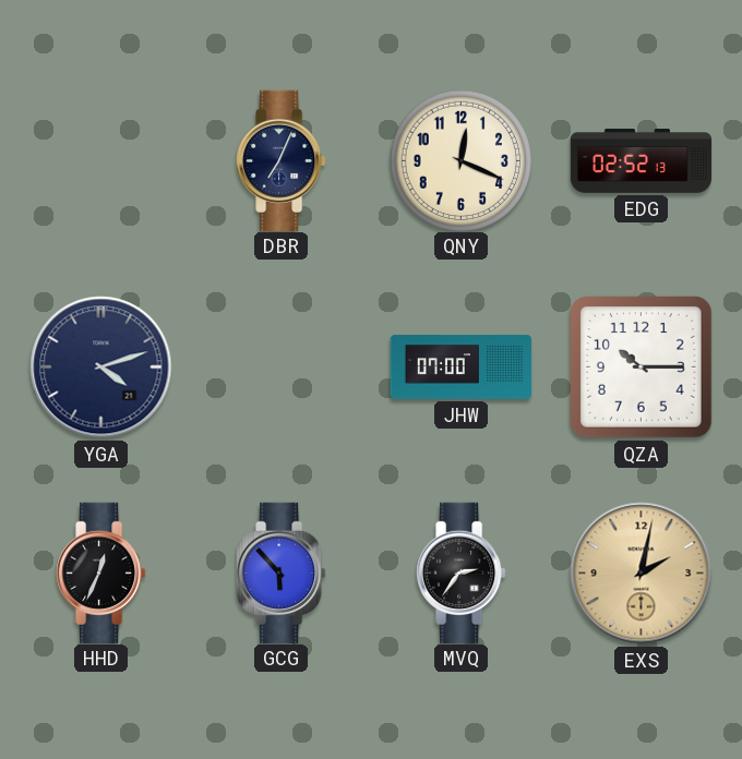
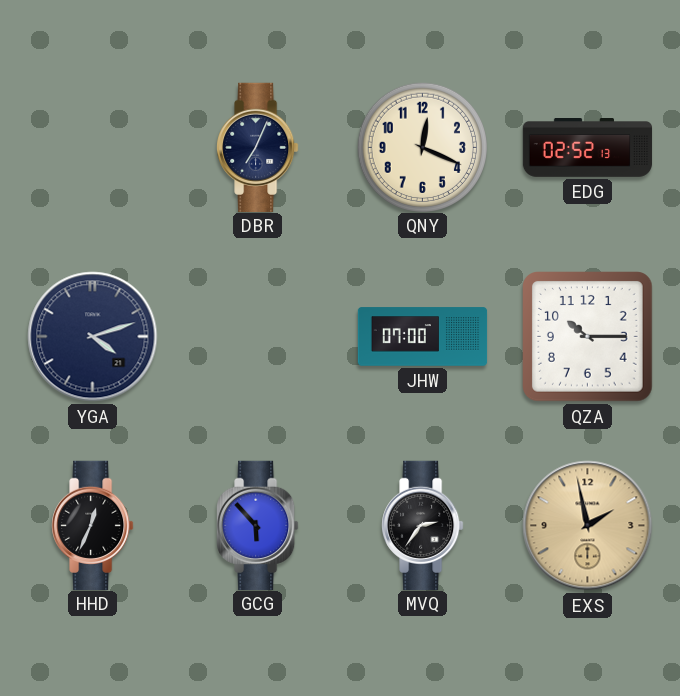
EXS: 2:02 -> 1:58 (588, 526)
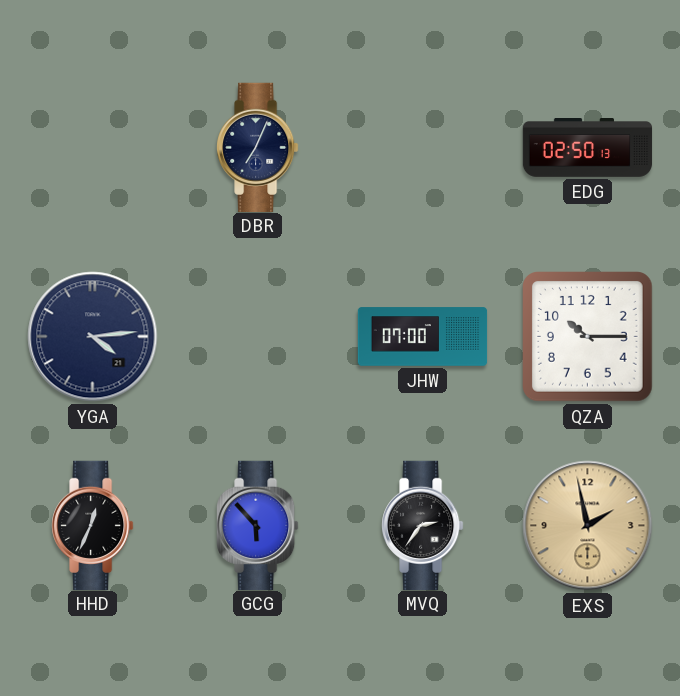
QNY: 12:19 -> none (422, 147)
EDG: 02:52 -> 02:50 (588, 148)
YGA: 4:12 -> 4:14 (93, 337)
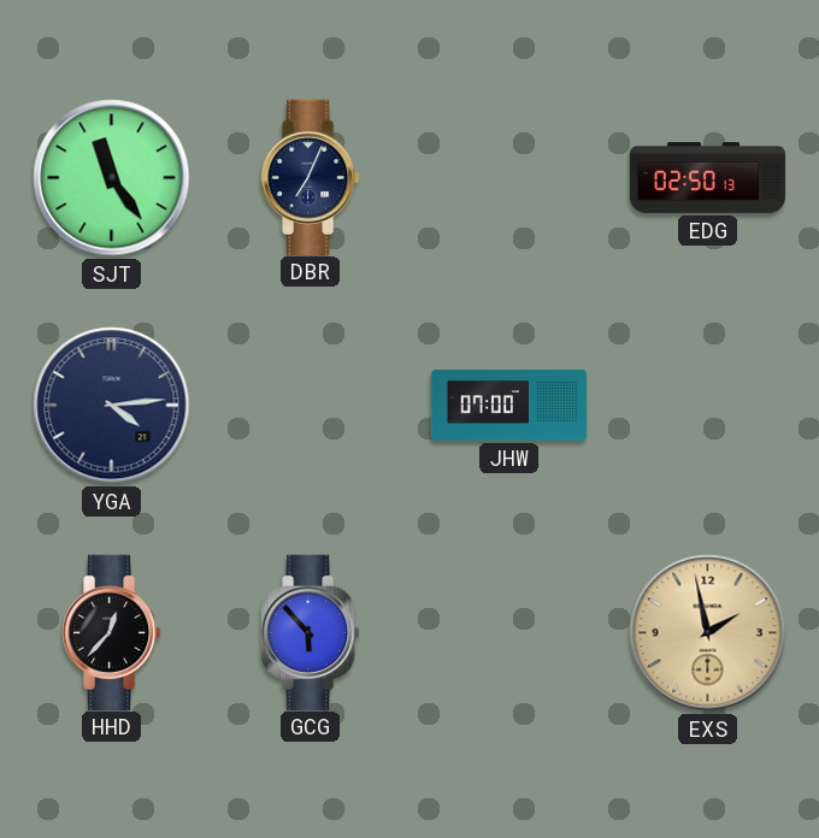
SJT: none -> 11:24 (112, 178)
QZA: 10:15 -> none (588, 337)
HHD: 12:34 -> 12:37 (112, 632)
MVQ: 2:36 -> none (423, 525)
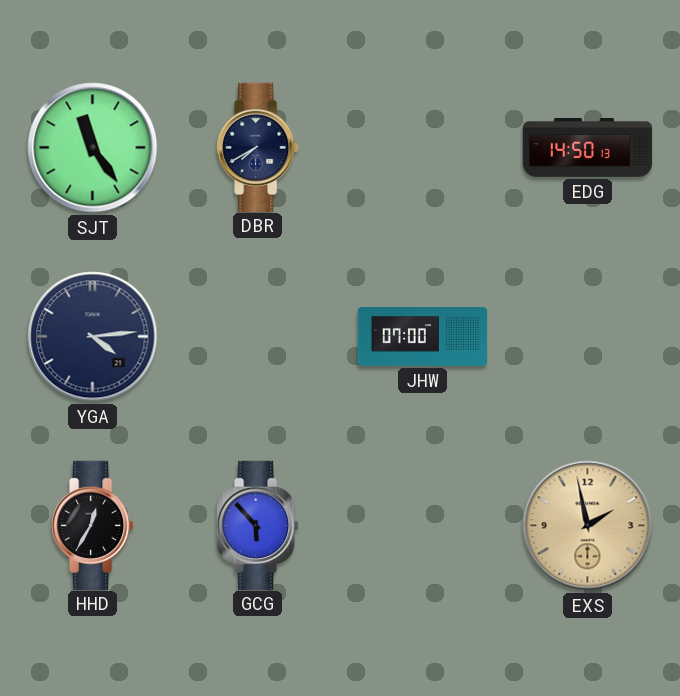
DBR: 7:04 -> 7:40 (258, 147)
EDG: 02:50 -> 14:50 (588, 148)
HHD: 12:37 -> 12:35 (93, 525)
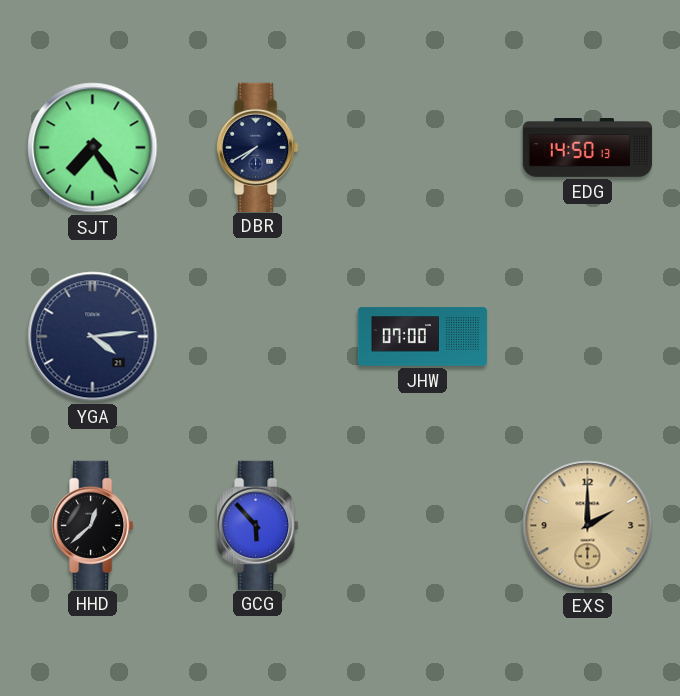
SJT: 11:24 -> 7:24 (93, 148)
HHD: 12:35 -> 12:38 (93, 525)
EXS: 1:58 -> 2:00 (588, 526)
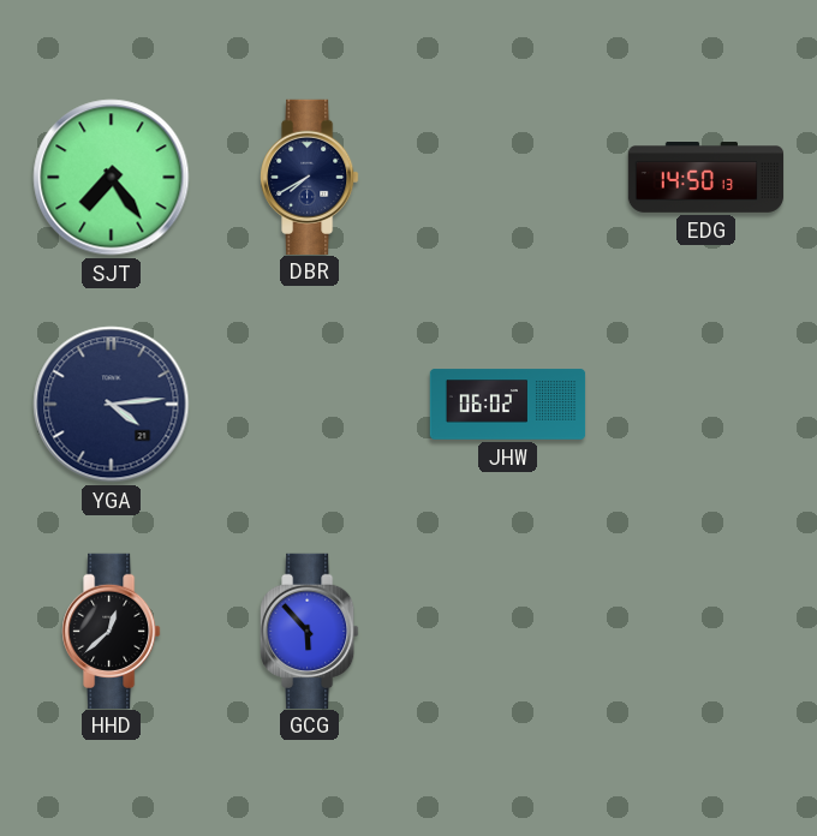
JHW: 07:00 -> 06:02 (508, 405)
EXS: 2:00 -> none (588, 526)
